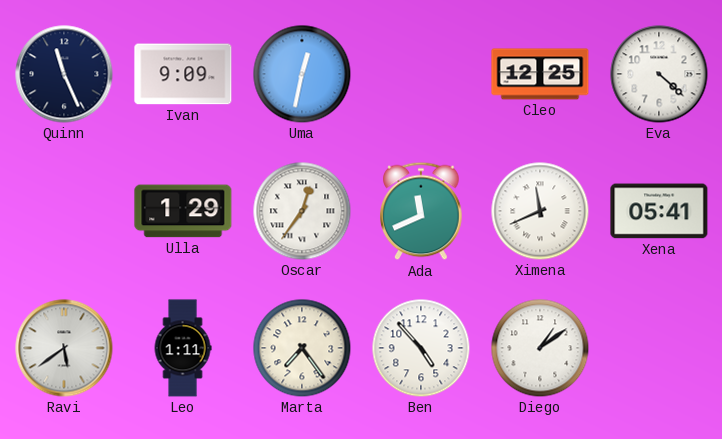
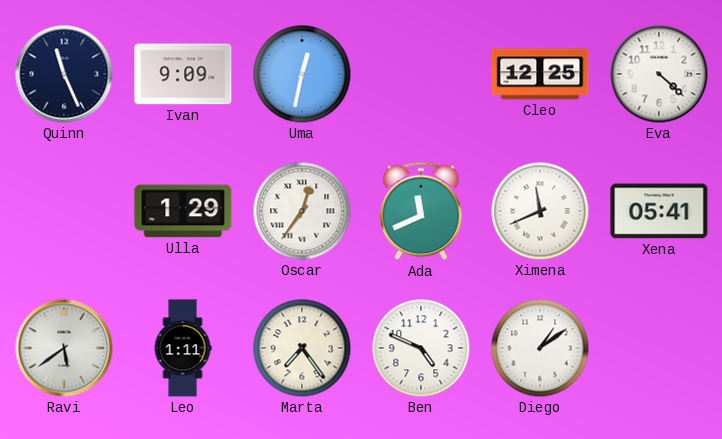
Ben: 4:53 -> 4:49 (421, 348)
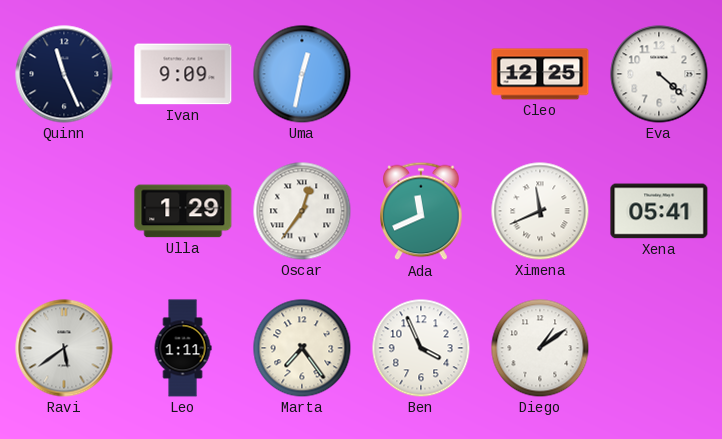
Ben: 4:49 -> 3:56 (421, 348)
